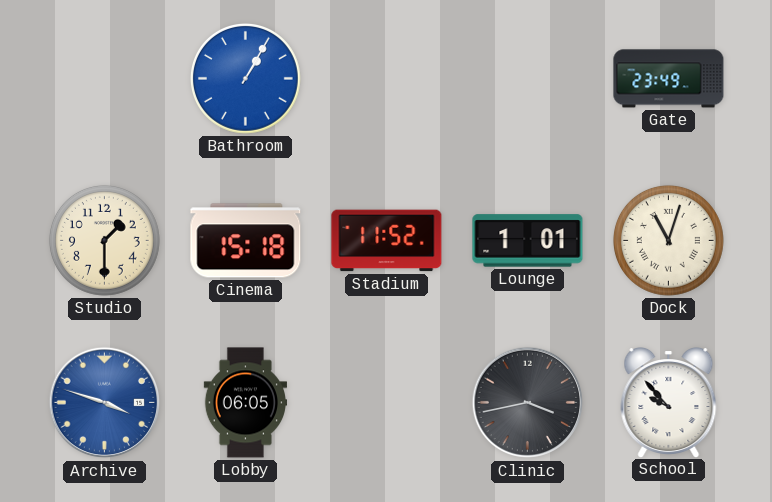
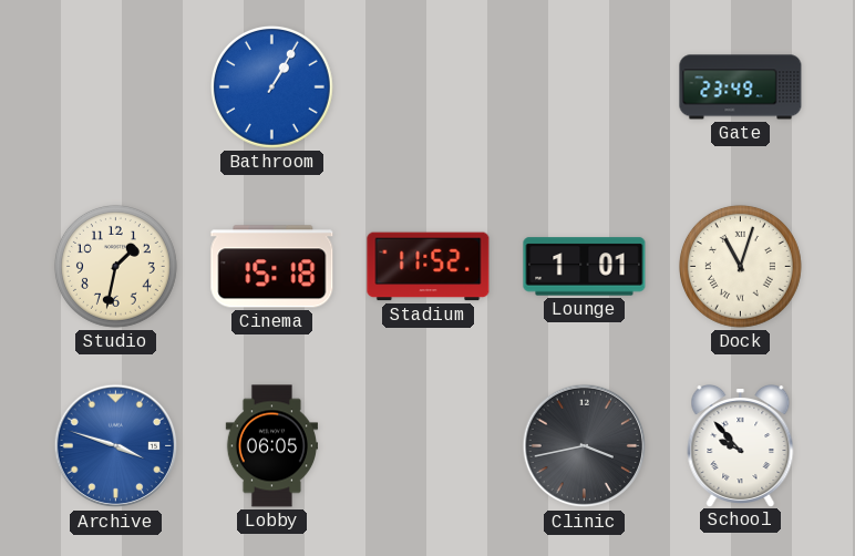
Studio: 1:30 -> 1:32 (115, 266)
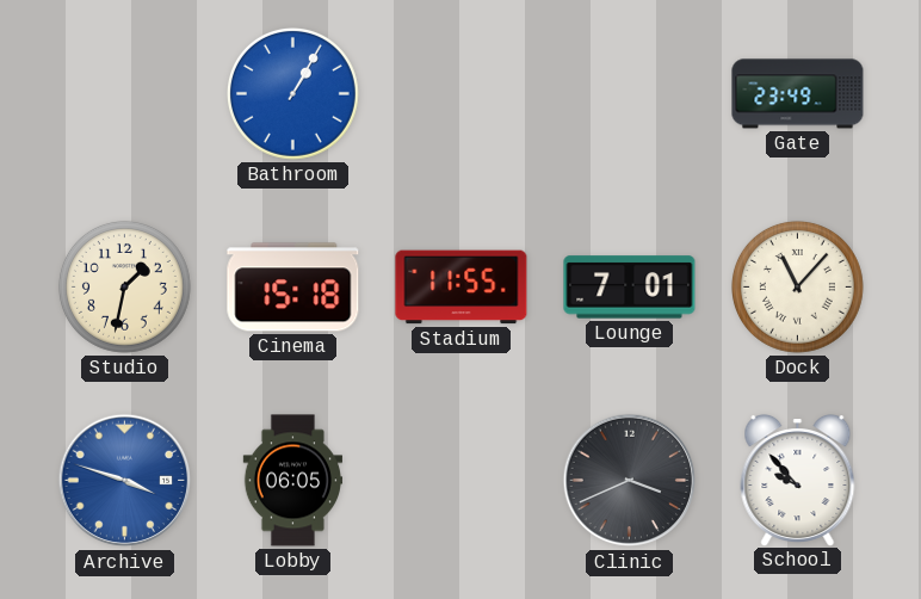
Stadium: 11:52 -> 11:55 (462, 288)
Lounge: 1:01 -> 7:01 (630, 288)
Dock: 11:03 -> 11:07 (797, 286)
Clinic: 3:43 -> 3:41 (630, 481)
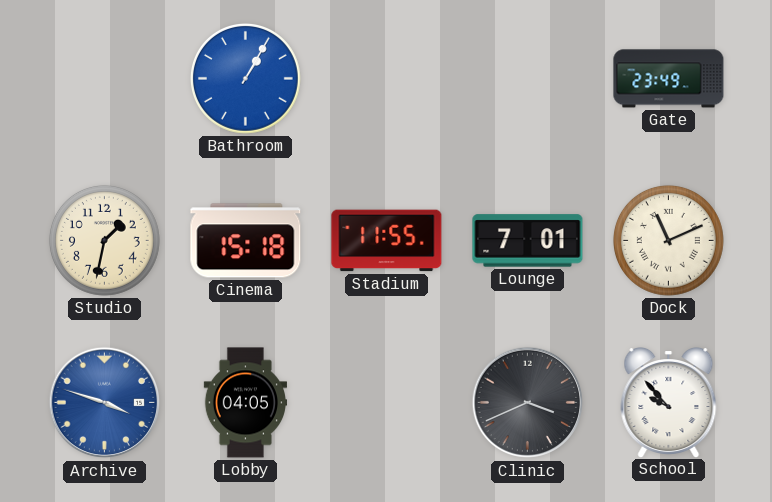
Dock: 11:07 -> 11:11 (668, 240)
Lobby: 06:05 -> 04:05 (245, 403)
